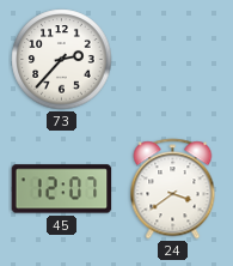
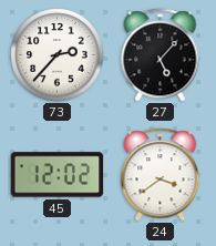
27: none -> 5:07 (161, 55)
45: 12:07 -> 12:02 (58, 175)
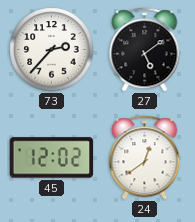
27: 5:07 -> 5:09 (145, 50)
24: 3:39 -> 12:39 (145, 158)
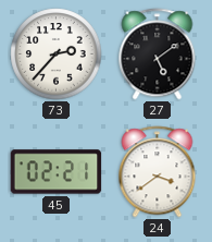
45: 12:02 -> 02:21 (57, 172)
24: 12:39 -> 3:39 (158, 172)
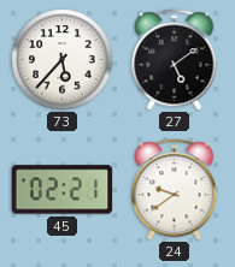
73: 2:37 -> 5:37 (63, 60)
24: 3:39 -> 9:39 (175, 190)
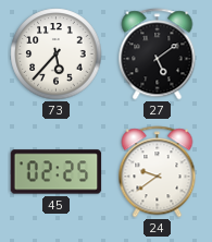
45: 02:21 -> 02:25 (57, 172)
